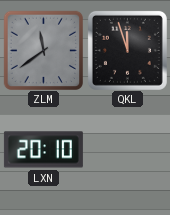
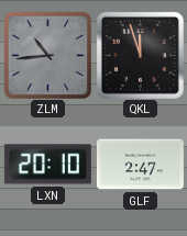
ZLM: 11:39 -> 10:44 (47, 55)
GLF: none -> 2:47 (140, 165)
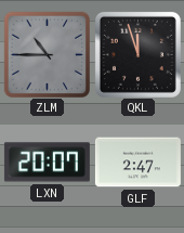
ZLM: 10:44 -> 10:45 (47, 54)
LXN: 20:10 -> 20:07 (47, 163)
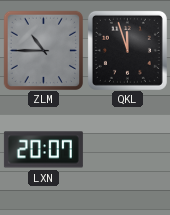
GLF: 2:47 -> none (137, 163)
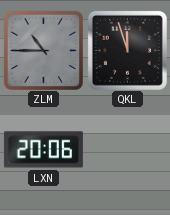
LXN: 20:07 -> 20:06 (43, 150)
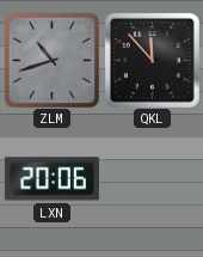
ZLM: 10:45 -> 10:42 (51, 60)
QKL: 11:57 -> 11:53 (152, 60)
